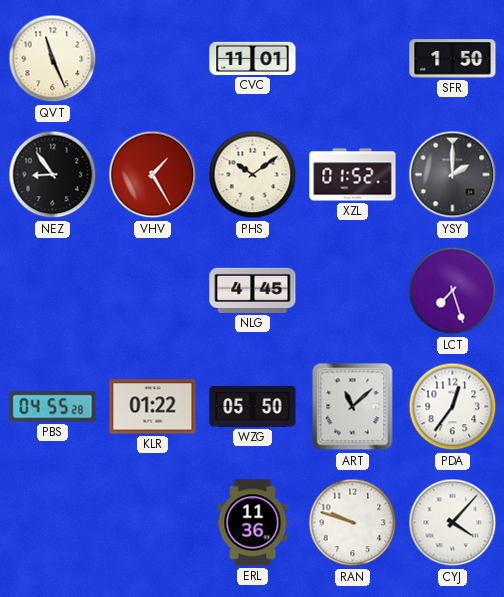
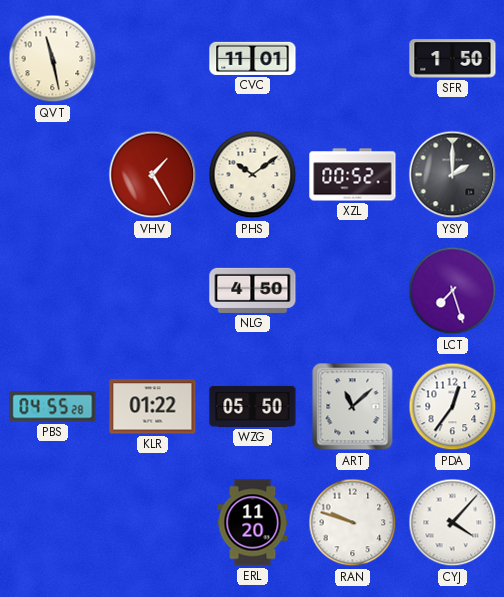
QVT: 11:26 -> 11:28 (53, 59)
NEZ: 8:54 -> none (53, 175)
XZL: 01:52 -> 00:52 (353, 175)
NLG: 4:45 -> 4:50 (253, 290)
ERL: 11:36 -> 11:20 (253, 523)
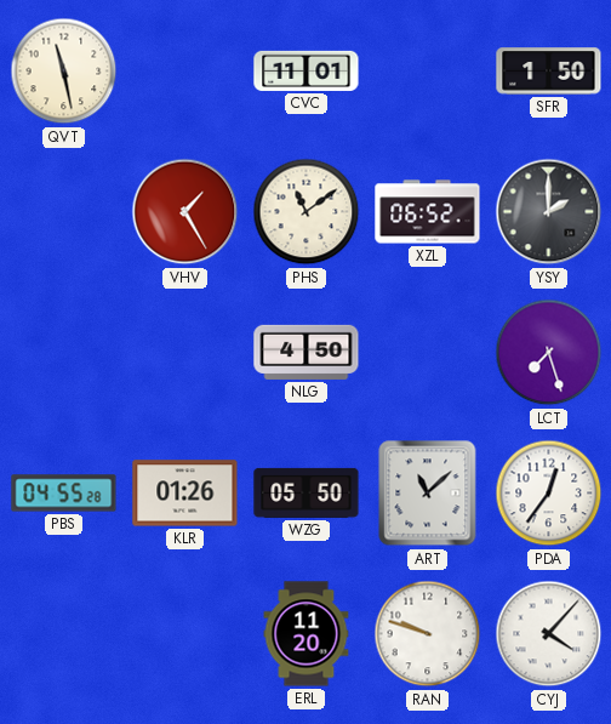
PHS: 10:09 -> 11:09 (307, 212)
XZL: 00:52 -> 06:52 (428, 212)
KLR: 01:22 -> 01:26 (185, 494)
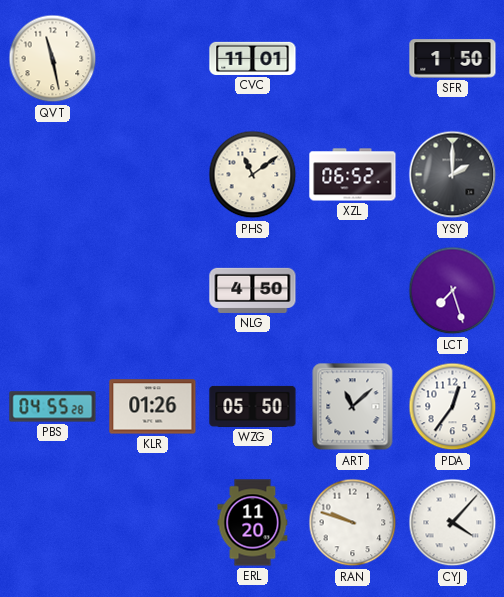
VHV: 1:25 -> none (185, 212)
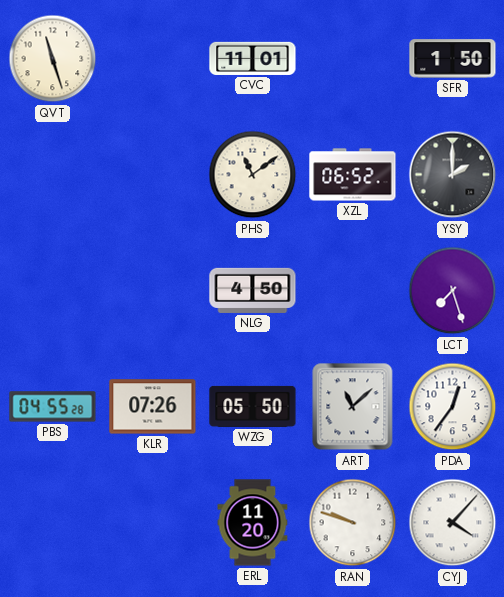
QVT: 11:28 -> 11:27 (53, 59)
KLR: 01:26 -> 07:26 (153, 407)
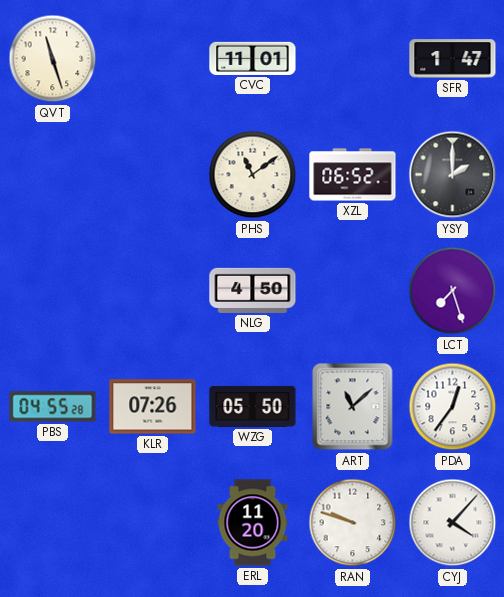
SFR: 1:50 -> 1:47 (453, 59)
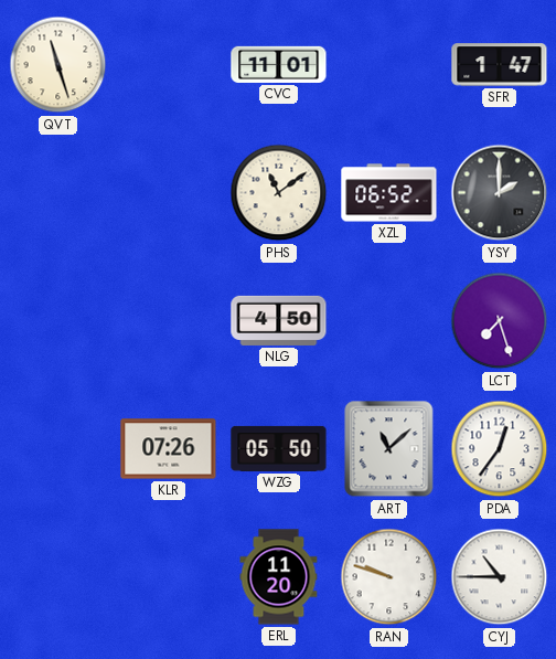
PBS: 04:55 -> none (53, 407)
CYJ: 4:07 -> 10:45 (500, 577)
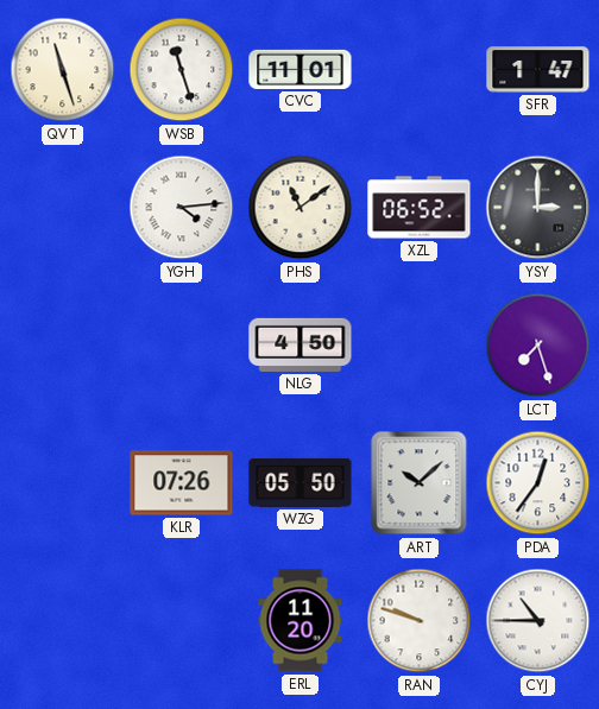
WSB: none -> 11:27 (182, 70)
YGH: none -> 4:14 (182, 208)
YSY: 2:00 -> 3:00 (538, 208)
ART: 11:08 -> 10:08 (420, 483)
